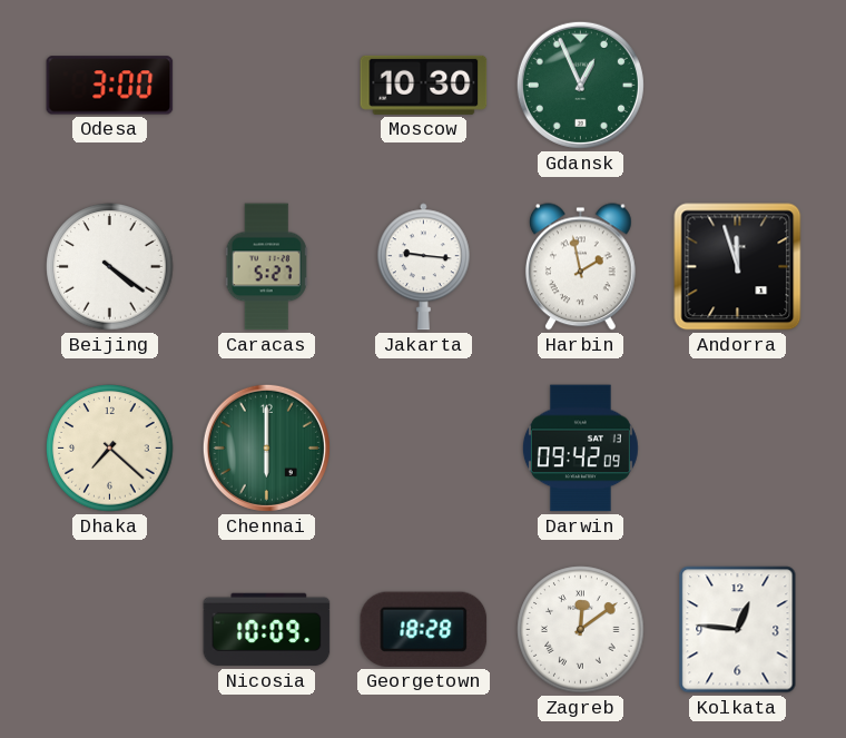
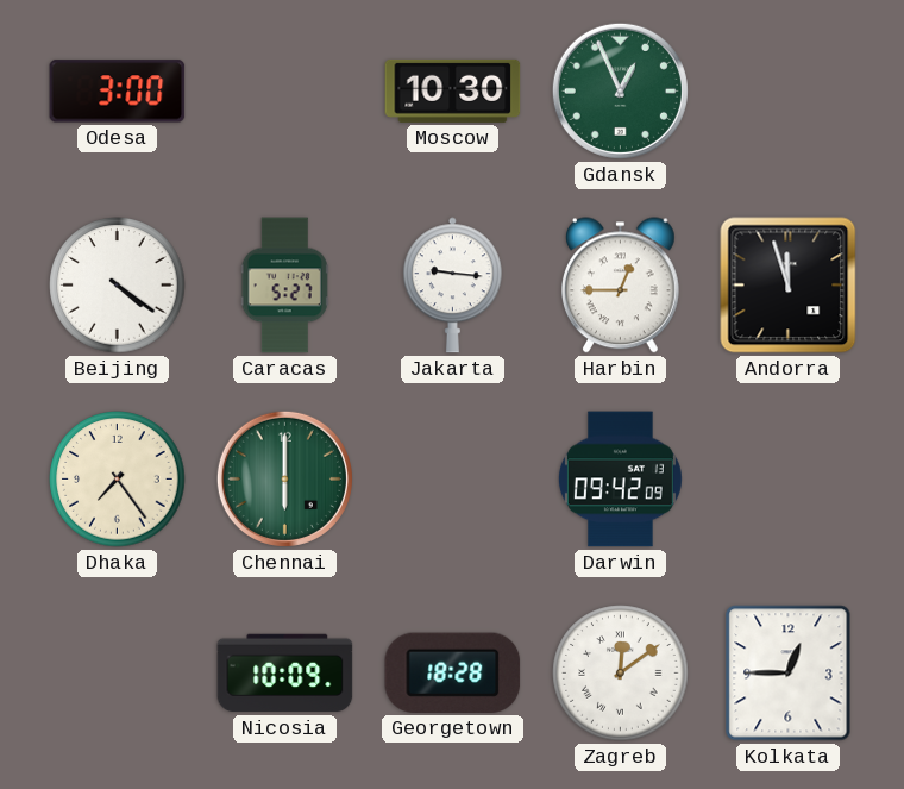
Harbin: 1:58 -> 12:45 (620, 286)
Dhaka: 7:22 -> 7:24 (118, 480)
Kolkata: 12:46 -> 12:45 (789, 674)
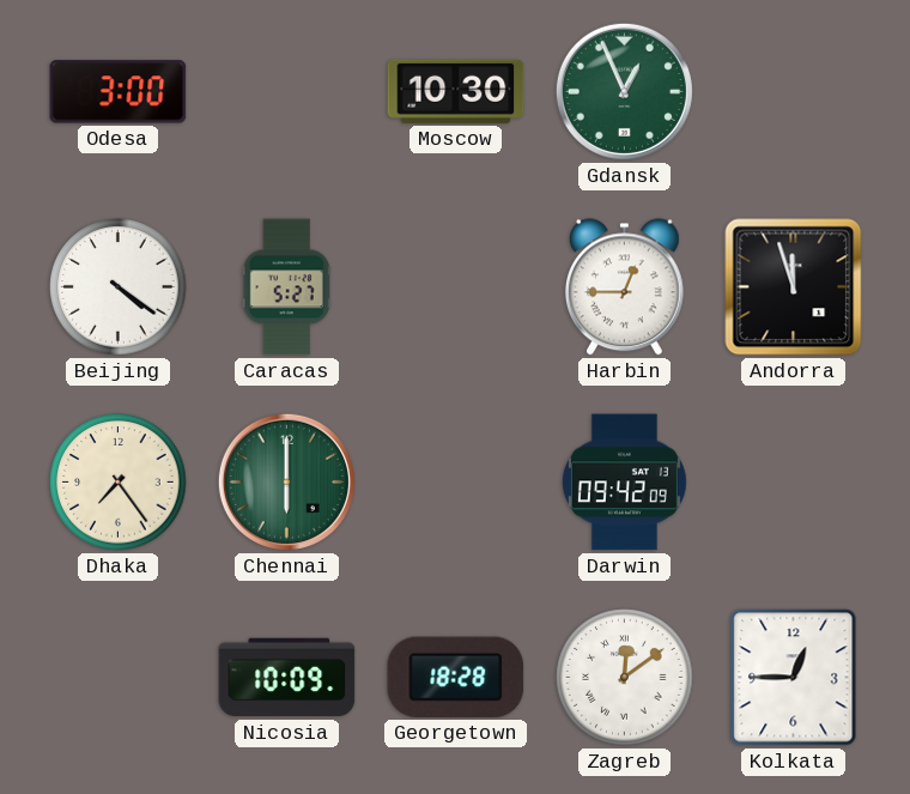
Jakarta: 9:16 -> none (452, 286)
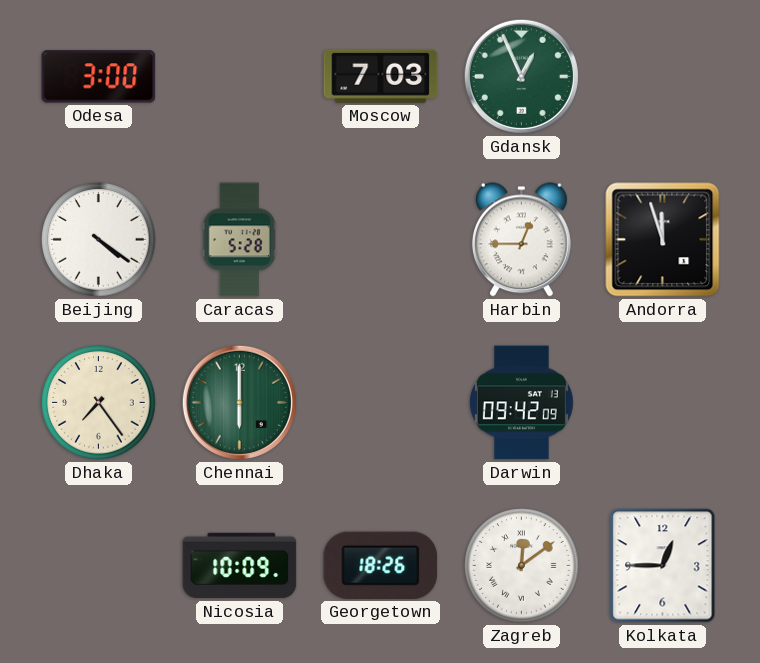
Moscow: 10:30 -> 7:03 (381, 76)
Caracas: 5:27 -> 5:28 (239, 240)
Georgetown: 18:28 -> 18:26 (381, 565)
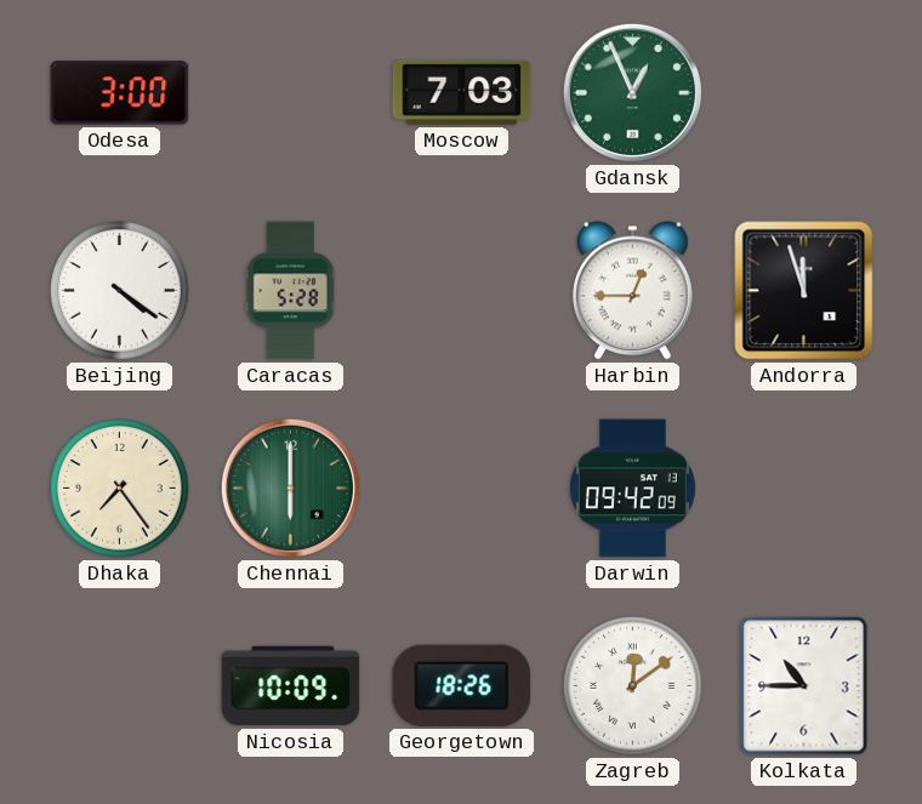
Kolkata: 12:45 -> 10:45 (804, 686)
